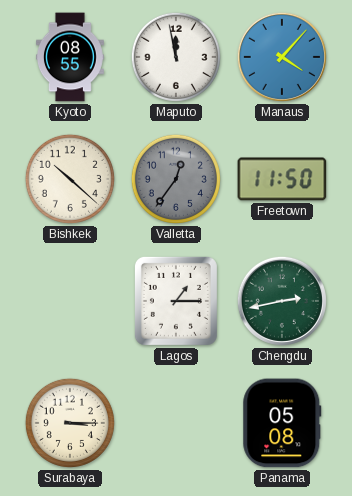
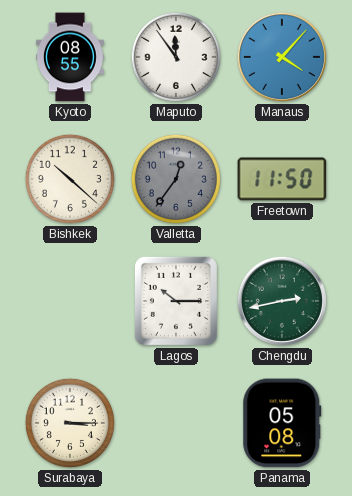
Maputo: 11:58 -> 11:54 (176, 57)
Lagos: 1:15 -> 10:15 (176, 301)
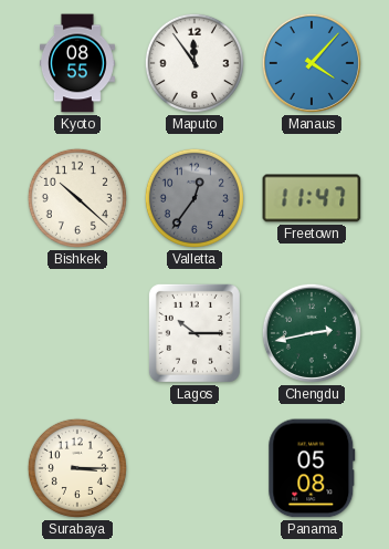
Freetown: 11:50 -> 11:47 (312, 198)
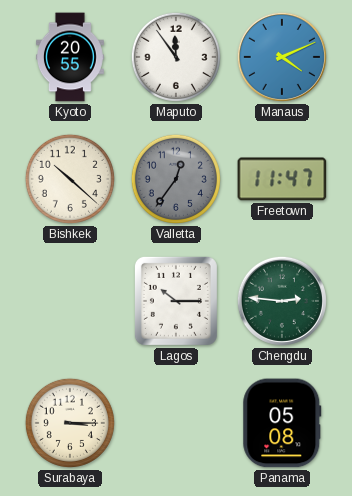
Kyoto: 08:55 -> 20:55 (70, 57)
Manaus: 4:07 -> 4:11 (282, 57)
Chengdu: 2:43 -> 2:46 (282, 301)
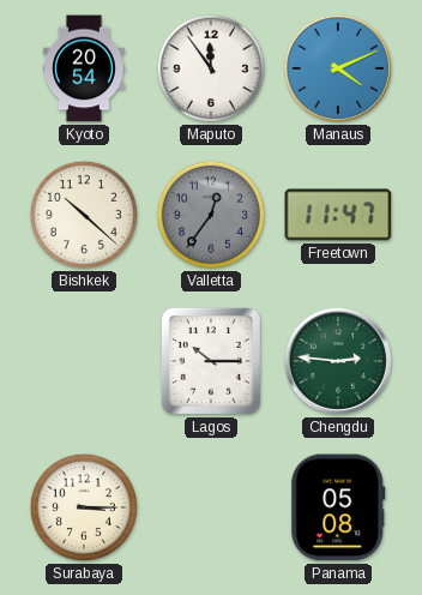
Kyoto: 20:55 -> 20:54 (84, 68)
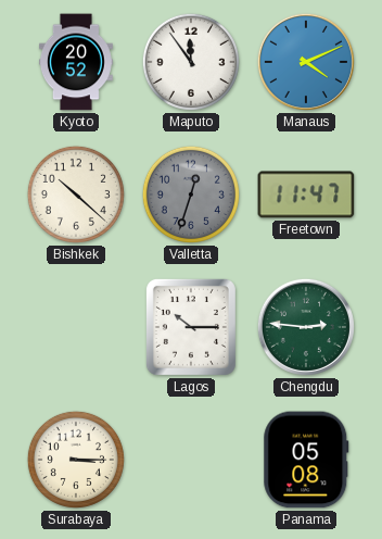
Kyoto: 20:54 -> 20:52 (76, 62)
Valletta: 12:36 -> 12:33 (191, 195)
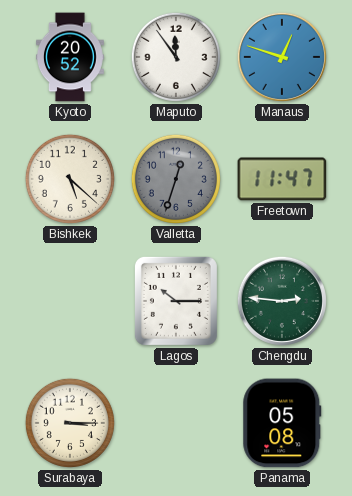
Manaus: 4:11 -> 12:48 (282, 57)
Bishkek: 10:22 -> 5:22 (70, 179)
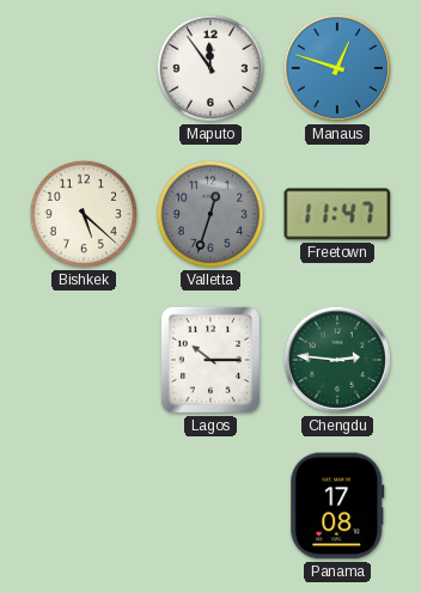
Kyoto: 20:52 -> none (70, 57)
Surabaya: 3:15 -> none (70, 423)
Panama: 05:08 -> 17:08 (337, 506)
